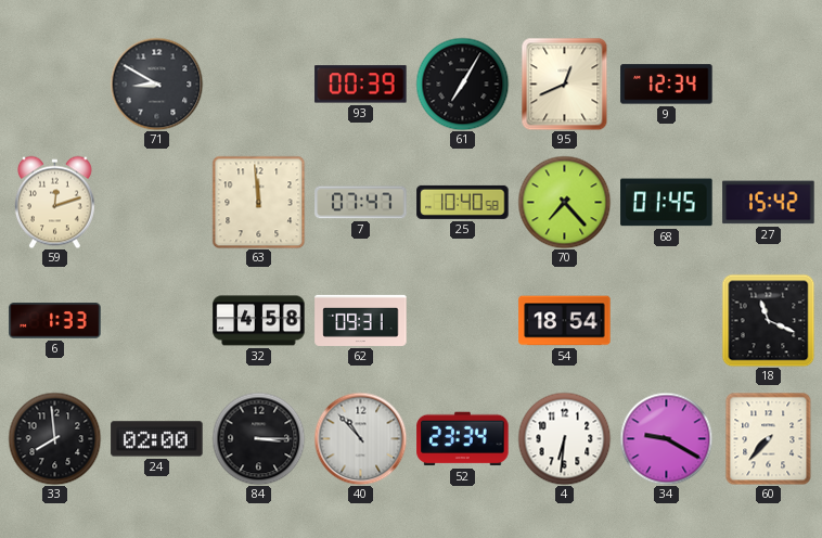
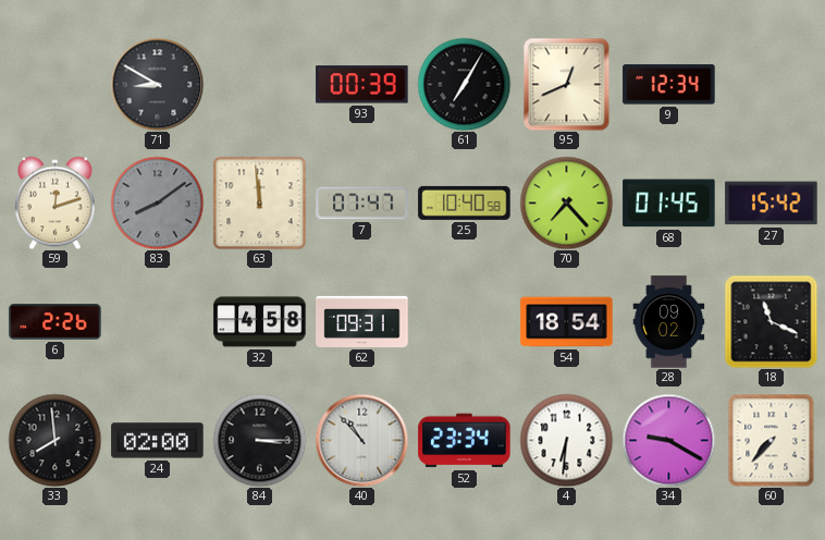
83: none -> 8:09 (157, 202)
6: 1:33 -> 2:26 (56, 322)
28: none -> 09:02 (669, 322)
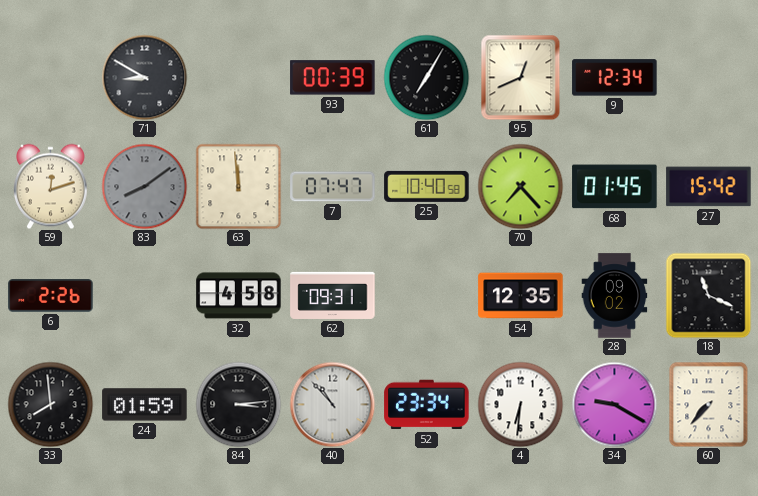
54: 18:54 -> 12:35 (521, 296)
24: 02:00 -> 01:59 (145, 405)
84: 3:15 -> 3:14 (238, 404)
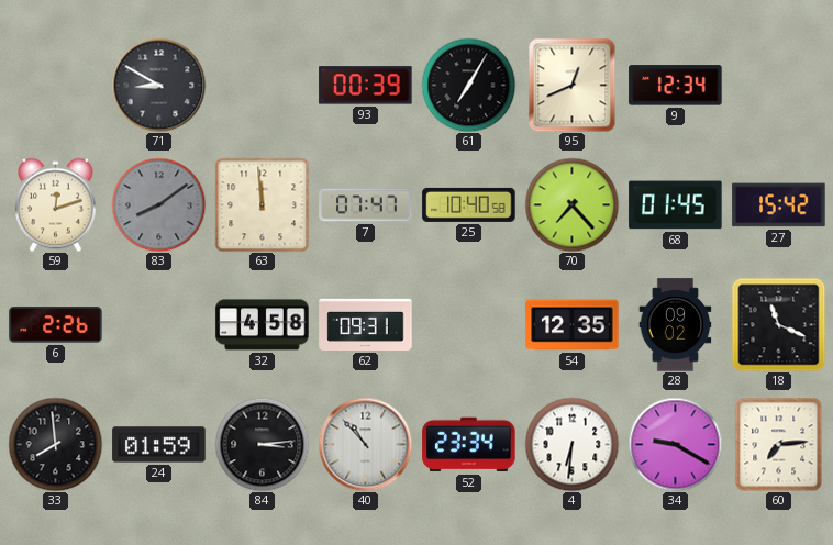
60: 7:37 -> 7:14 (779, 444)
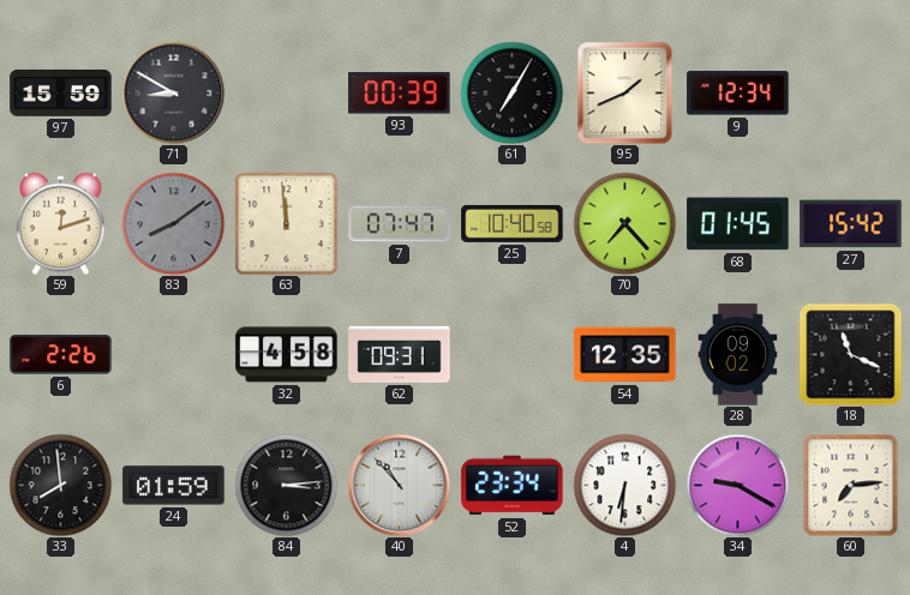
97: none -> 15:59 (61, 94)
95: 12:41 -> 1:41 (625, 92)
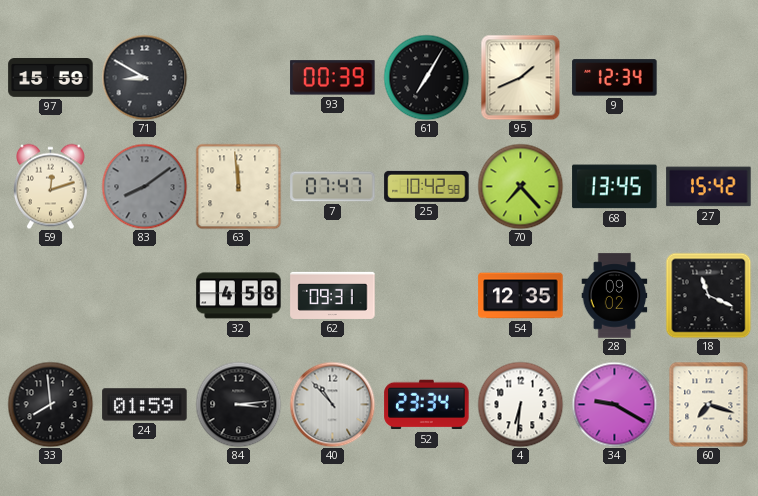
25: 10:40 -> 10:42 (427, 186)
68: 01:45 -> 13:45 (615, 187)
6: 2:26 -> none (61, 355)
60: 7:14 -> 7:18 (709, 404)
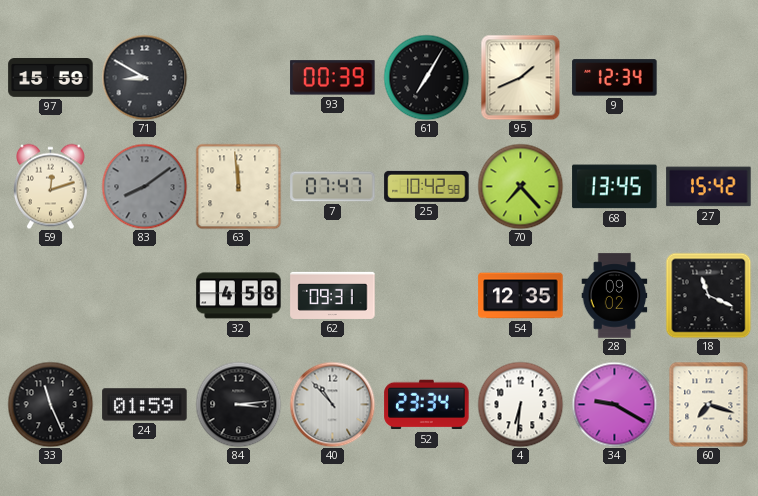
33: 7:59 -> 11:26 (50, 404)
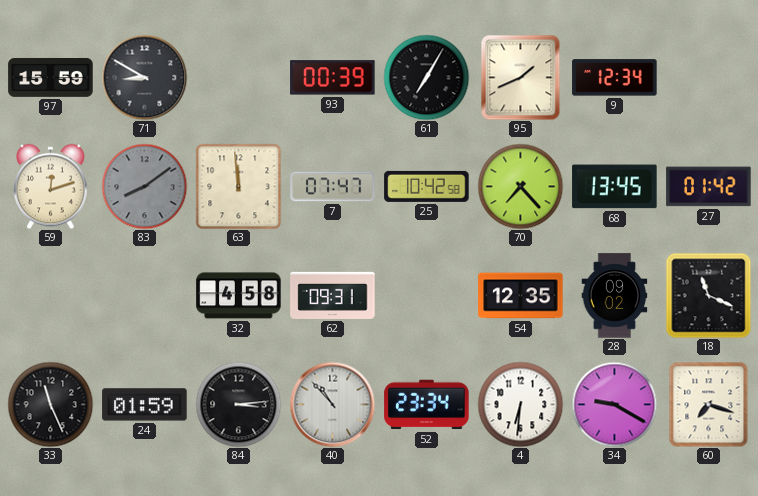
27: 15:42 -> 01:42 (709, 187)
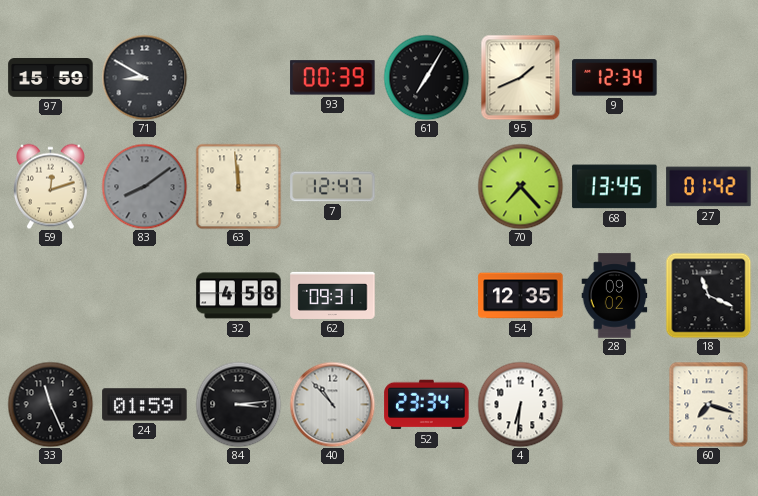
7: 07:47 -> 12:47 (333, 187)
25: 10:42 -> none (427, 186)
34: 9:20 -> none (614, 404)
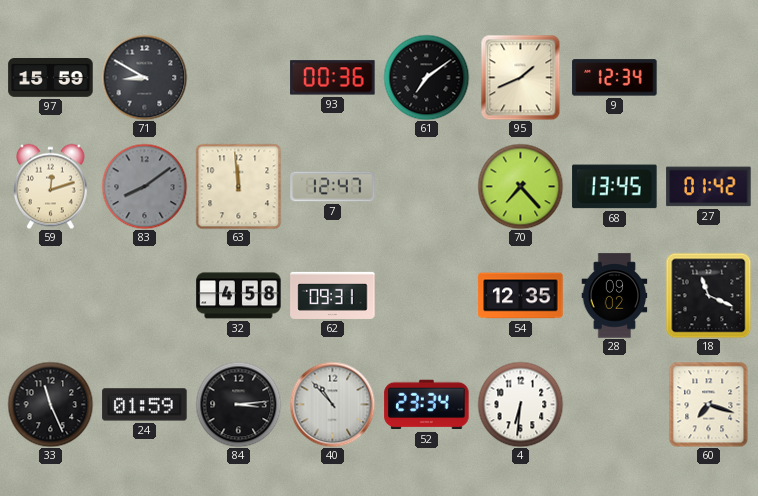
93: 00:39 -> 00:36 (333, 78)
61: 7:05 -> 7:09 (426, 77)
